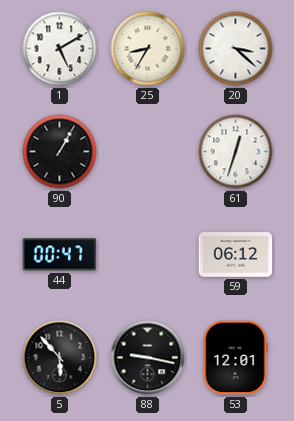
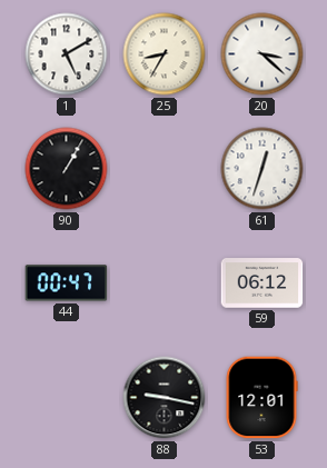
5: 5:53 -> none (60, 358)
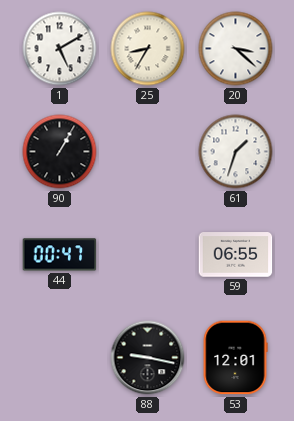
61: 12:33 -> 1:33 (236, 152)
59: 06:12 -> 06:55 (236, 255)
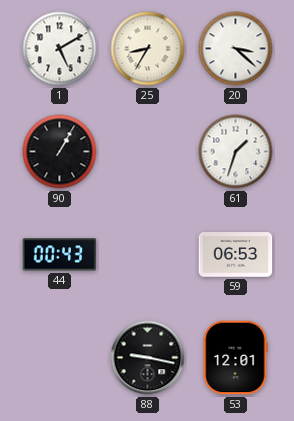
44: 00:47 -> 00:43 (60, 255)
59: 06:55 -> 06:53 (236, 255)
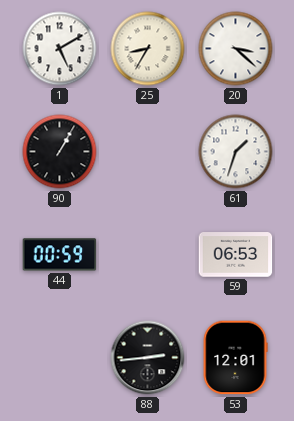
44: 00:43 -> 00:59 (60, 255)
88: 9:17 -> 2:44 (148, 358)
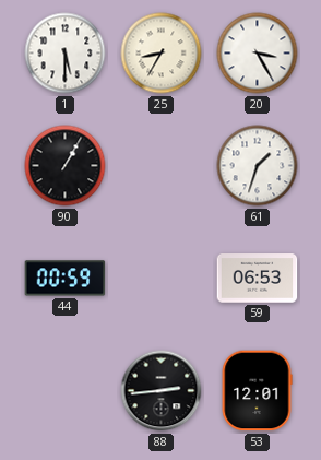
1: 5:10 -> 5:30 (66, 54)
20: 3:22 -> 3:25 (258, 54)
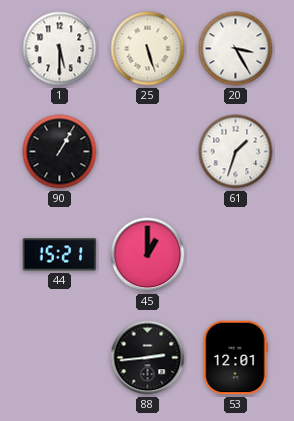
25: 8:35 -> 5:27 (148, 49)
44: 00:59 -> 15:21 (60, 255)
45: none -> 1:00 (148, 255)
59: 06:53 -> none (258, 279)
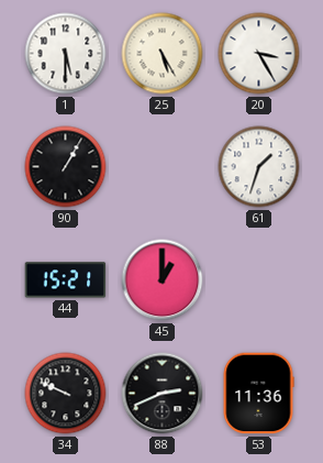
25: 5:27 -> 5:25 (163, 54)
34: none -> 9:49 (66, 394)
88: 2:44 -> 2:41 (163, 394)
53: 12:01 -> 11:36 (258, 394)
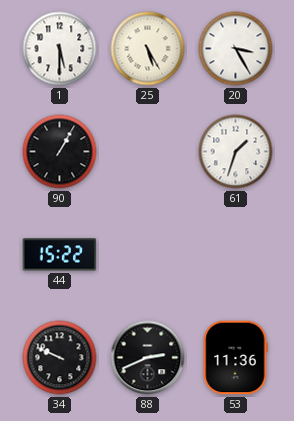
44: 15:21 -> 15:22 (60, 255)
45: 1:00 -> none (163, 280)
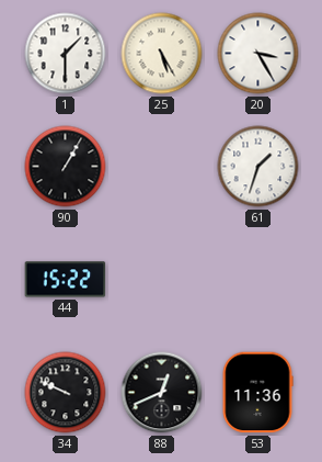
1: 5:30 -> 1:30 (66, 54)
88: 2:41 -> 12:41 (162, 393)
